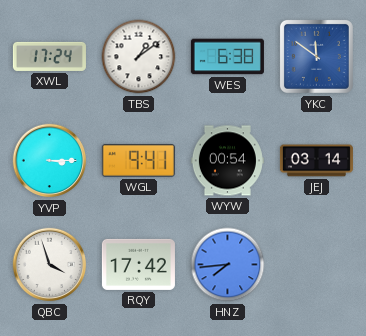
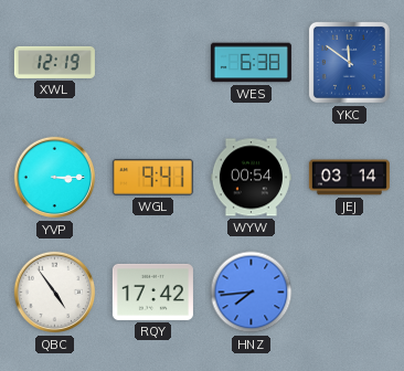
XWL: 17:24 -> 12:19 (54, 62)
TBS: 1:09 -> none (139, 57)
QBC: 3:57 -> 4:54 (55, 293)
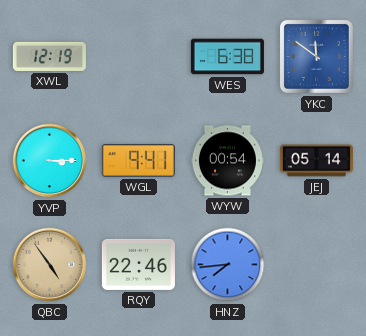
JEJ: 03:14 -> 05:14 (316, 161)
QBC dial: white -> champagne (50, 265)
RQY: 17:42 -> 22:46 (138, 264)
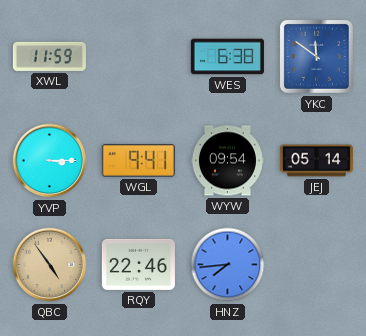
XWL: 12:19 -> 11:59 (49, 56)
WYW: 00:54 -> 09:54 (227, 161)
